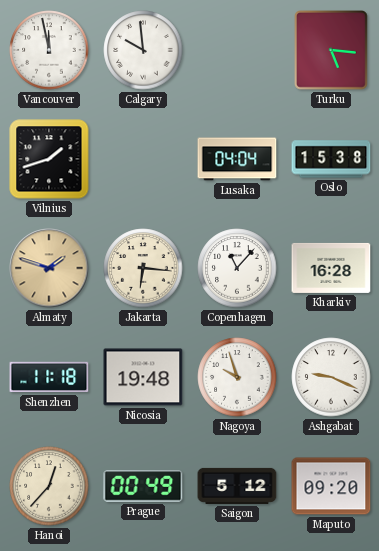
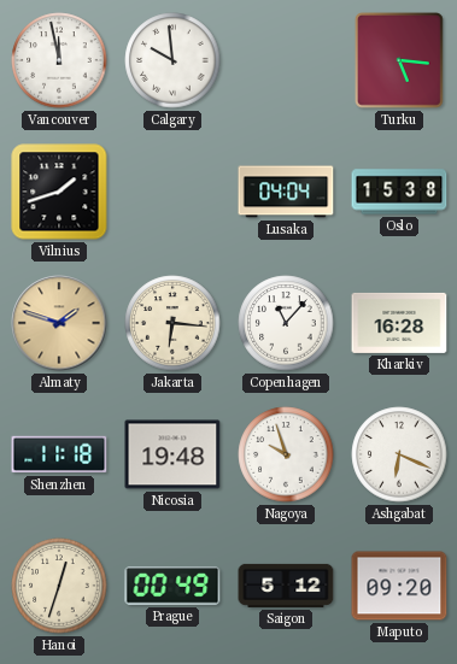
Ashgabat: 9:19 -> 6:19 (399, 454)
Hanoi: 12:37 -> 12:33 (59, 586)
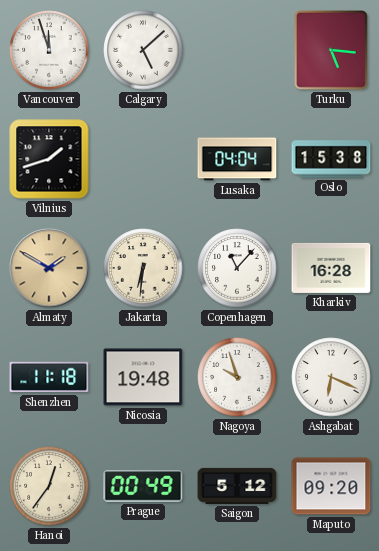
Vancouver: 11:58 -> 11:57 (49, 50)
Calgary: 9:59 -> 5:08 (143, 50)
Almaty: 1:48 -> 1:50 (49, 268)
Jakarta: 6:16 -> 6:31 (143, 268)
Hanoi: 12:33 -> 12:36 (49, 486)
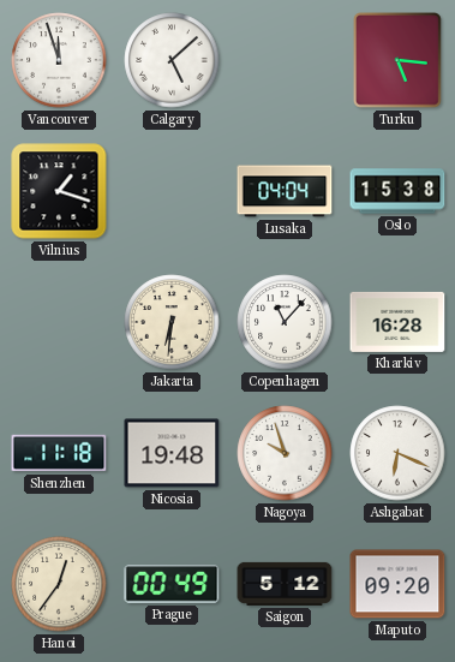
Vilnius: 1:42 -> 1:18 (59, 191)
Almaty: 1:50 -> none (49, 268)
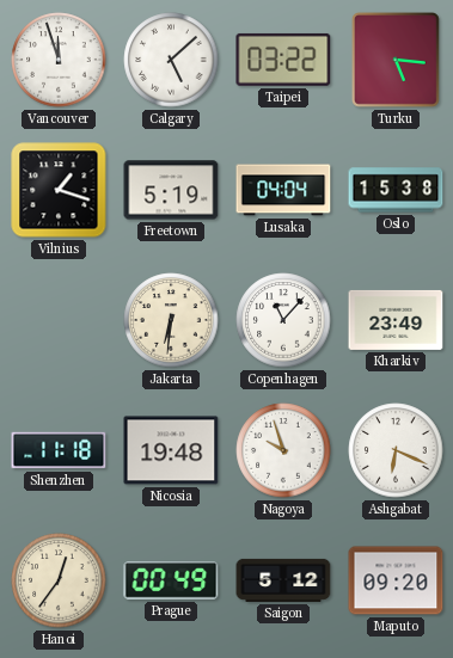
Taipei: none -> 03:22 (283, 60)
Freetown: none -> 5:19 (171, 190)
Kharkiv: 16:28 -> 23:49 (396, 320)
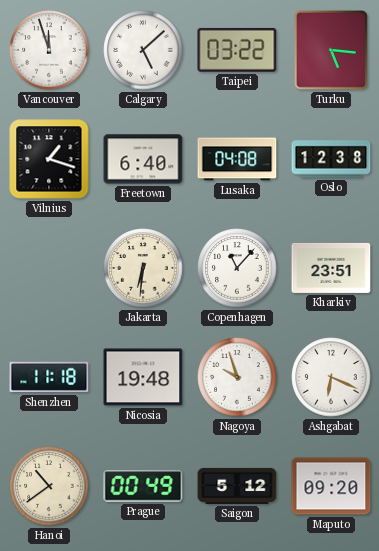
Freetown: 5:19 -> 6:40 (143, 159)
Lusaka: 04:04 -> 04:08 (237, 159)
Oslo: 15:38 -> 12:38 (331, 159)
Kharkiv: 23:49 -> 23:51 (331, 268)
Hanoi: 12:36 -> 10:39 (49, 486)
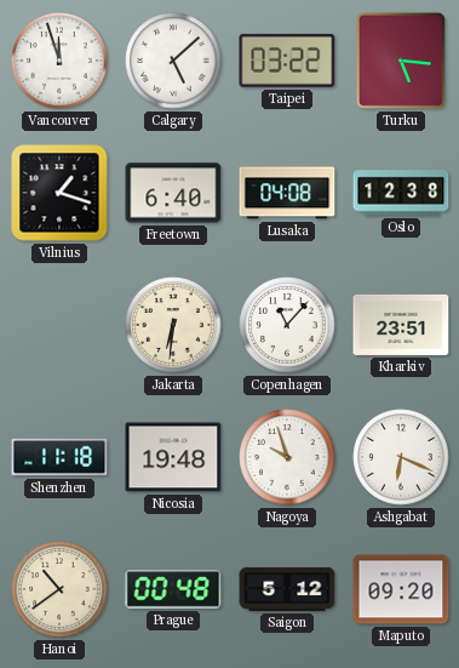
Prague: 00:49 -> 00:48 (173, 589)
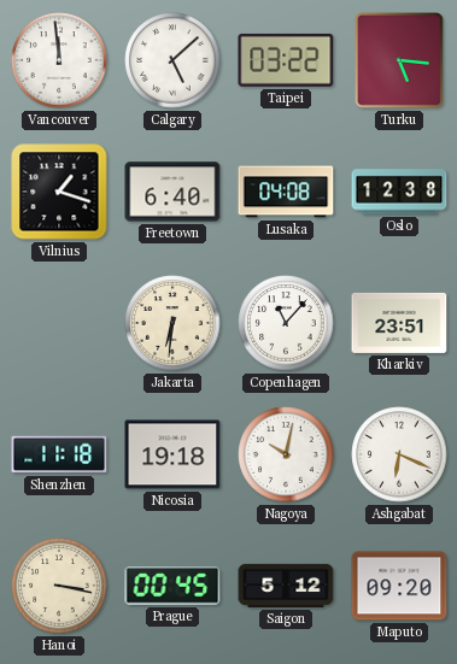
Vancouver: 11:57 -> 11:59 (59, 60)
Nicosia: 19:48 -> 19:18 (172, 454)
Nagoya: 9:57 -> 10:02 (286, 454)
Hanoi: 10:39 -> 3:17 (59, 586)
Prague: 00:48 -> 00:45 (172, 586)
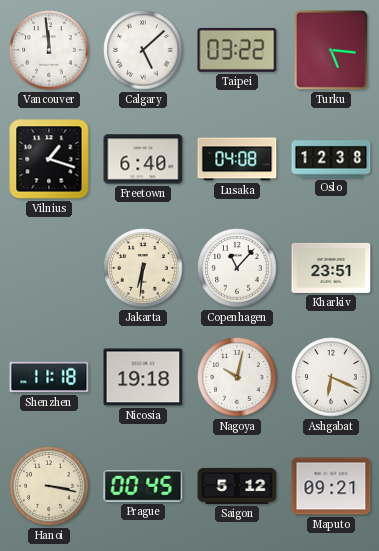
Maputo: 09:20 -> 09:21 (331, 486)
